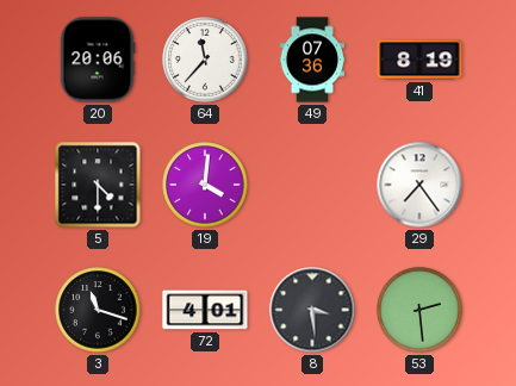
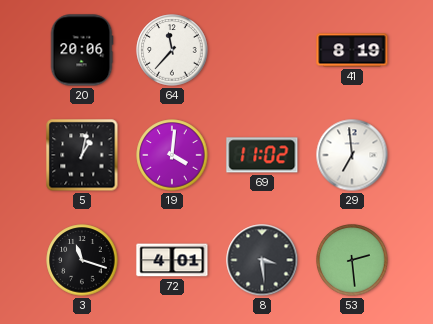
49: 07:36 -> none (312, 60)
5: 4:30 -> 1:02 (82, 155)
69: none -> 11:02 (262, 155)
29: 7:24 -> 6:59 (352, 155)
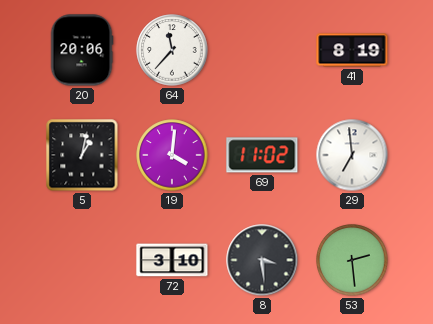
3: 11:18 -> none (82, 260)
72: 4:01 -> 3:10 (172, 260)
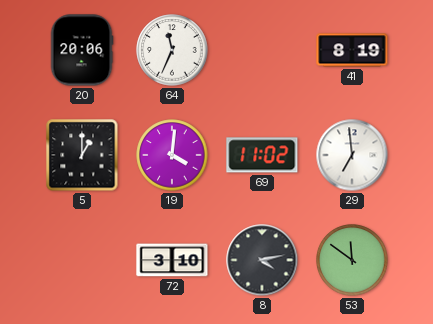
64: 11:37 -> 11:34 (172, 50)
5: 1:02 -> 1:00 (82, 155)
8: 3:29 -> 4:13 (262, 260)
53: 2:29 -> 11:51 (352, 260)
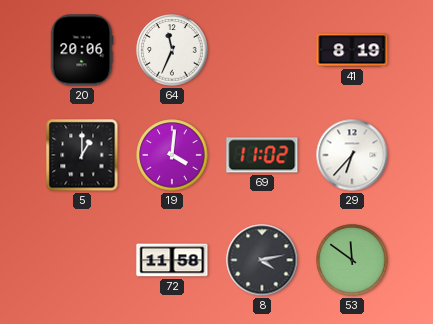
29: 6:59 -> 6:37 (352, 155)
72: 3:10 -> 11:58 (172, 260)
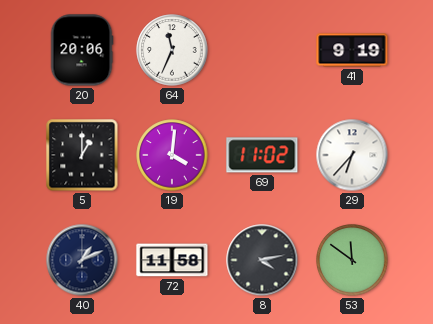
41: 8:19 -> 9:19 (352, 50)
40: none -> 1:11 (82, 260)
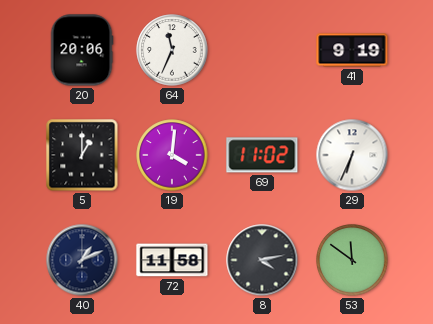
29: 6:37 -> 6:34 (352, 155)
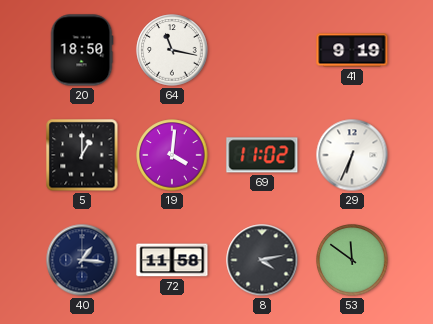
20: 20:06 -> 18:50 (82, 50)
64: 11:34 -> 11:17 (172, 50)
40: 1:11 -> 1:16 (82, 260)
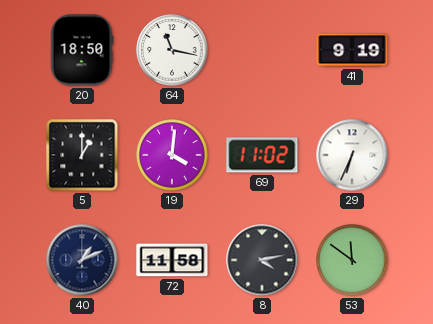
40: 1:16 -> 1:11 (82, 260)
